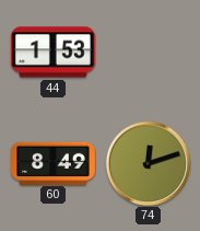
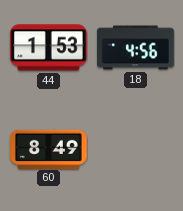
18: none -> 4:56 (136, 48)
74: 12:12 -> none (148, 163)
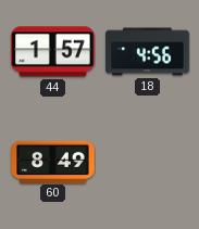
44: 1:53 -> 1:57 (53, 52)
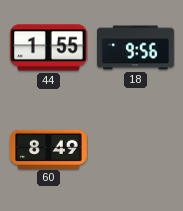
44: 1:57 -> 1:55 (49, 48)
18: 4:56 -> 9:56 (136, 48)
